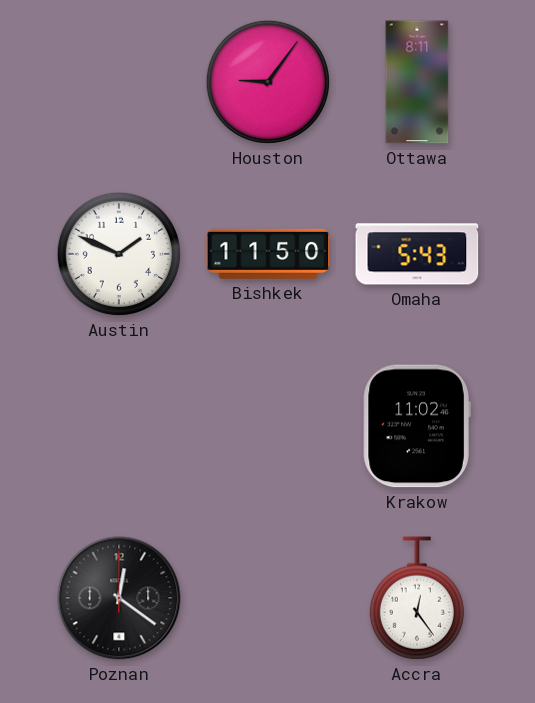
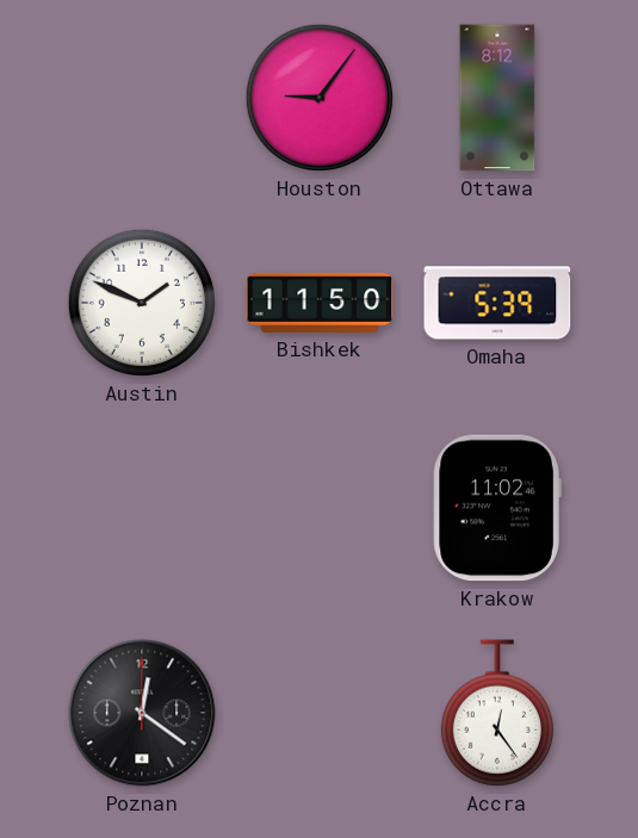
Ottawa: 8:11 -> 8:12 (497, 98)
Omaha: 5:43 -> 5:39 (497, 303)
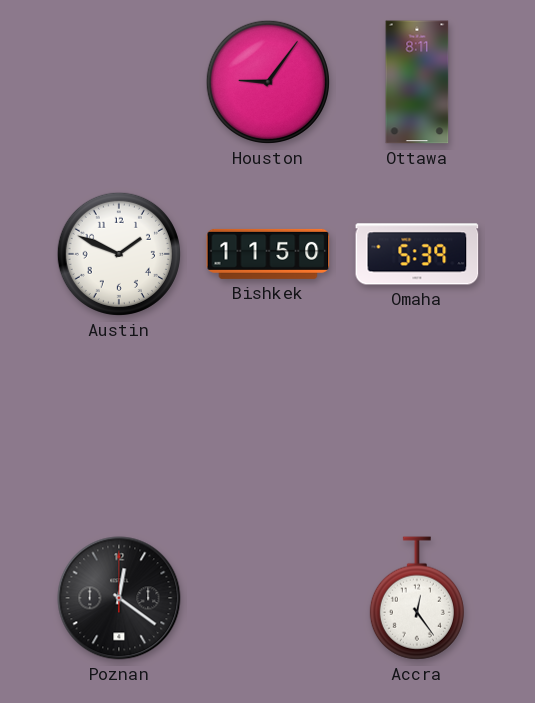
Ottawa: 8:12 -> 8:11 (417, 82)
Krakow: 11:02 -> none (497, 508)
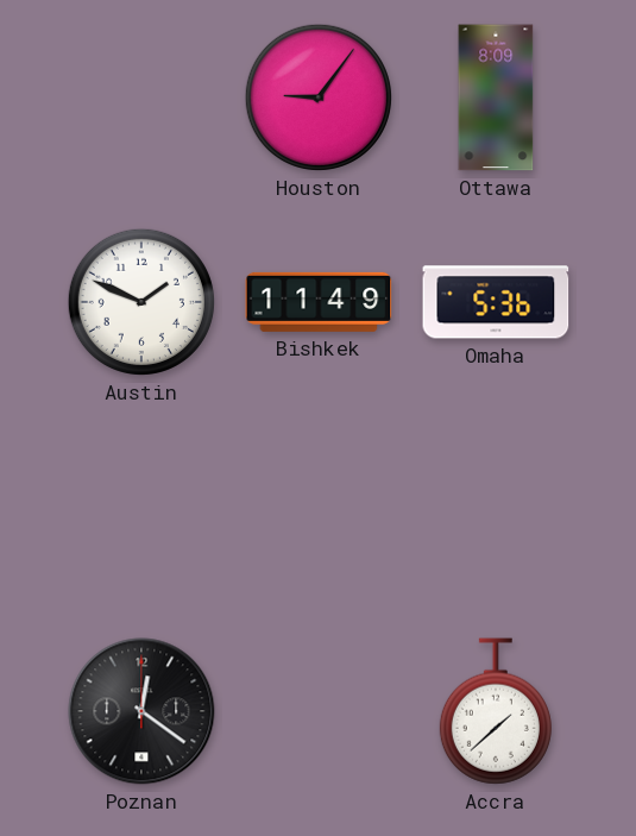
Ottawa: 8:11 -> 8:09 (496, 98)
Bishkek: 11:50 -> 11:49 (319, 302)
Omaha: 5:39 -> 5:36 (496, 302)
Accra: 12:24 -> 1:38 (496, 711)
